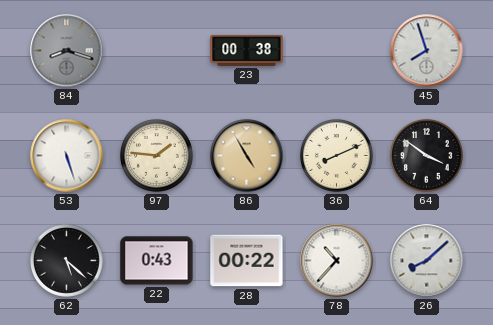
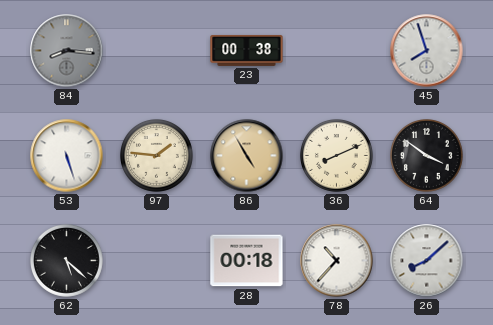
84: 8:18 -> 8:16 (67, 51)
22: 0:43 -> none (157, 261)
28: 00:22 -> 00:18 (247, 261)
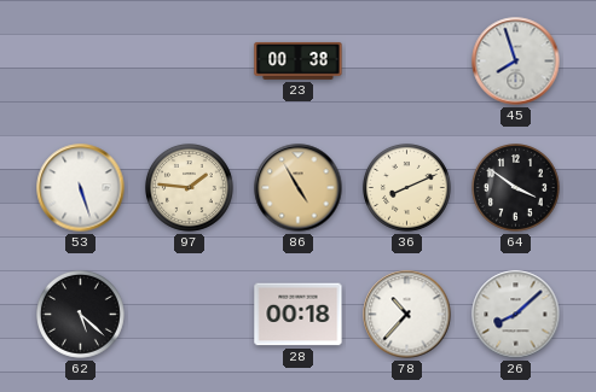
84: 8:16 -> none (67, 51)
